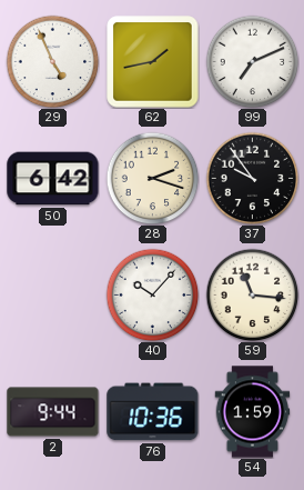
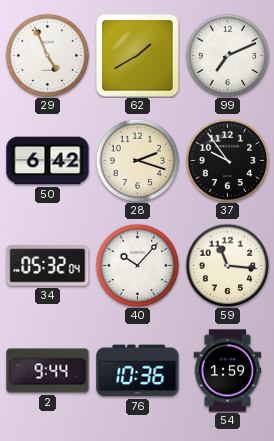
62: 1:43 -> 1:40 (138, 56)
34: none -> 05:32 (48, 266)
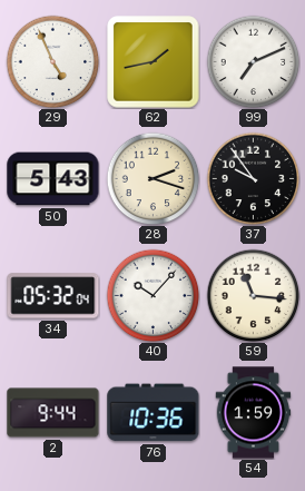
62: 1:40 -> 1:43 (154, 62)
50: 6:42 -> 5:43 (53, 179)
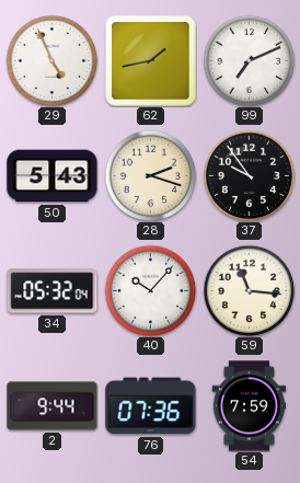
76: 10:36 -> 07:36 (151, 406)
54: 1:59 -> 7:59 (250, 406)
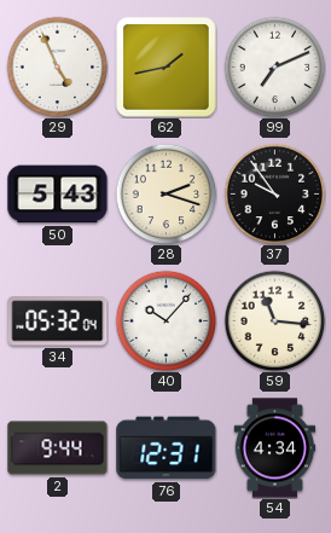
76: 07:36 -> 12:31 (167, 448)
54: 7:59 -> 4:34 (275, 448)
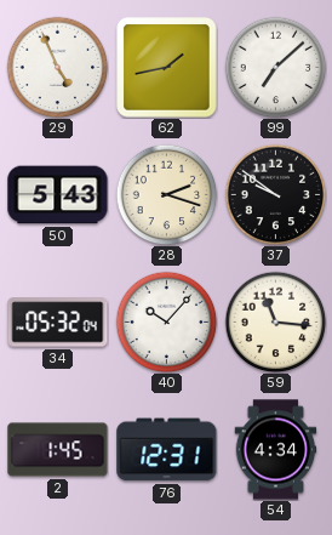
99: 7:11 -> 7:08 (275, 67)
37: 9:54 -> 9:51 (275, 194)
2: 9:44 -> 1:45 (58, 450)
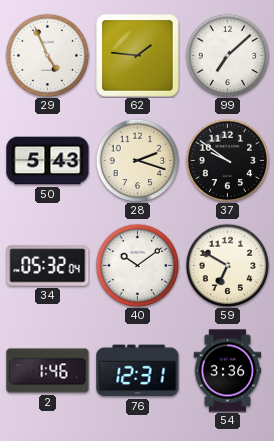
62: 1:43 -> 1:46 (138, 56)
40: 10:07 -> 10:09 (137, 265)
59: 11:16 -> 6:50 (227, 265)
2: 1:45 -> 1:46 (48, 371)
54: 4:34 -> 3:36 (228, 371)
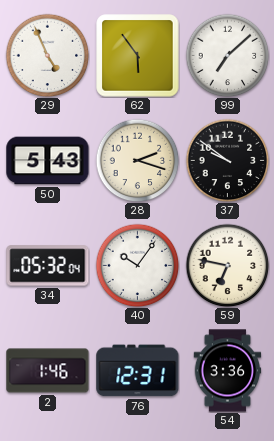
62: 1:46 -> 5:54 (138, 56)
40: 10:09 -> 10:06 (137, 265)
59: 6:50 -> 6:47 (227, 265)
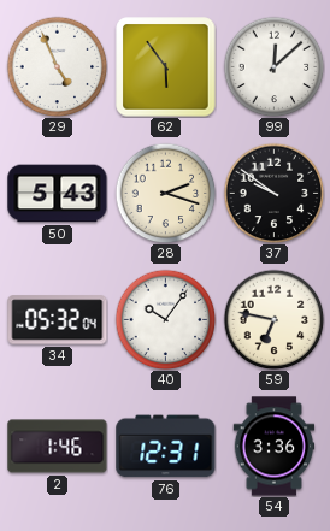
99: 7:08 -> 12:08 (273, 66)
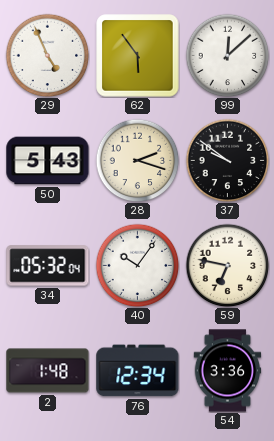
2: 1:46 -> 1:48 (48, 371)
76: 12:31 -> 12:34 (138, 371)
